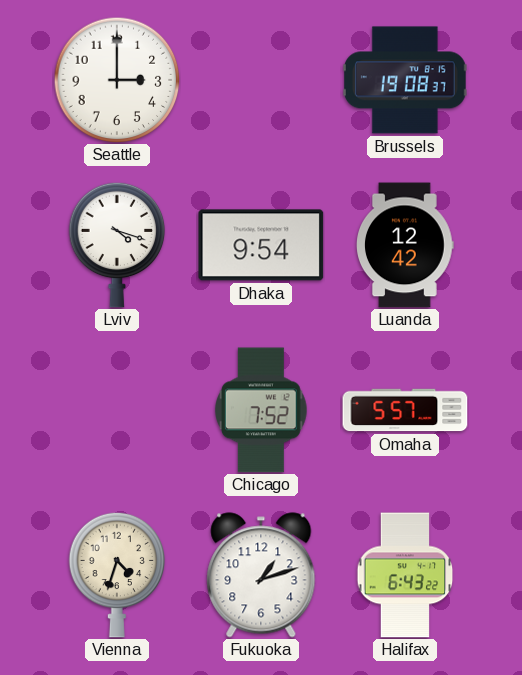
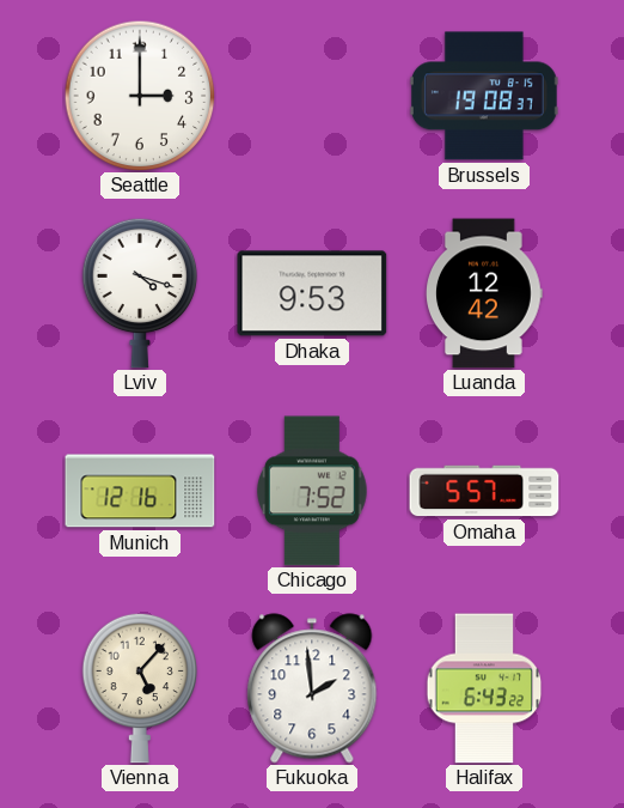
Dhaka: 9:54 -> 9:53 (312, 293)
Munich: none -> 12:16 (140, 491)
Vienna: 4:33 -> 5:07 (140, 688)
Fukuoka: 1:12 -> 1:59 (312, 688)
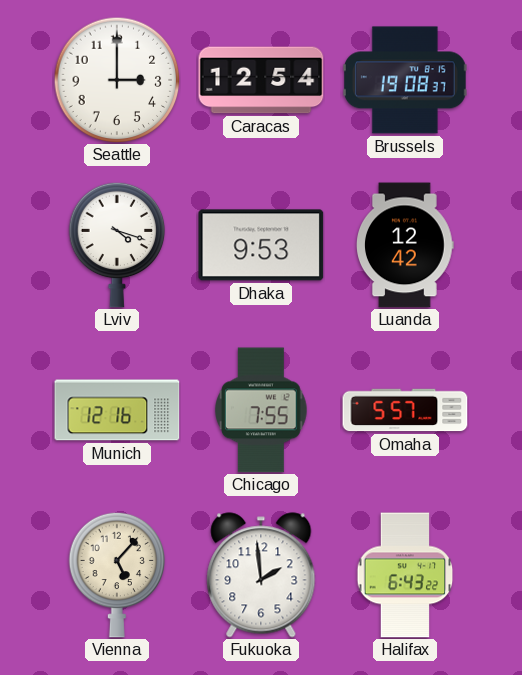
Caracas: none -> 12:54 (261, 80)
Chicago: 7:52 -> 7:55 (262, 410)
